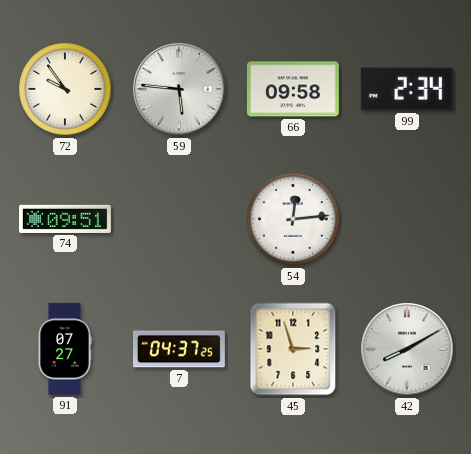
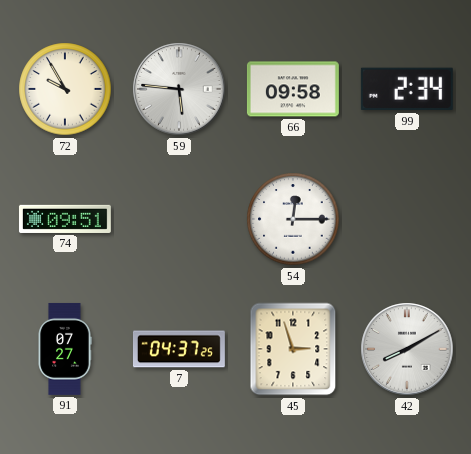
72: 9:54 -> 9:55 (65, 89)
54: 12:14 -> 12:15 (293, 219)
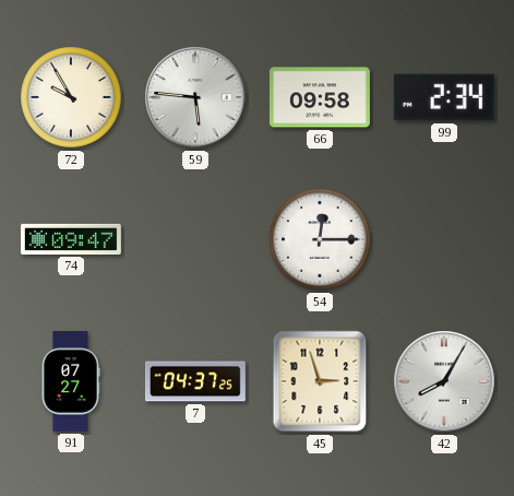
74: 09:51 -> 09:47 (71, 239)
42: 8:10 -> 8:05 (444, 381)
